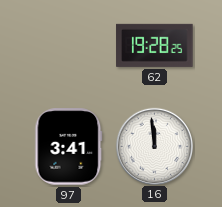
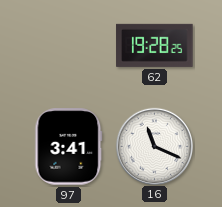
16: 11:59 -> 11:19 (154, 146)
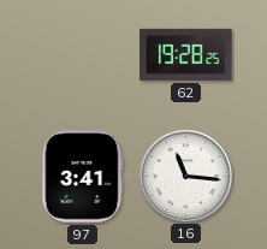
16: 11:19 -> 11:16 (185, 176)
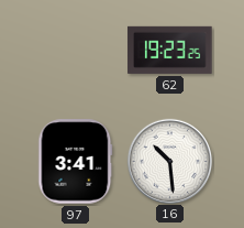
62: 19:28 -> 19:23 (170, 50)
16: 11:16 -> 10:29 (169, 161)
